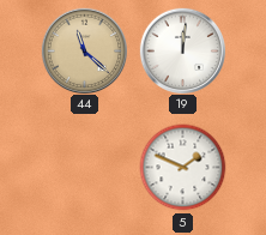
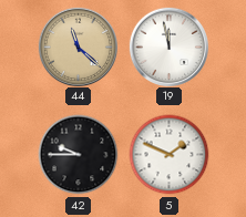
19: 12:01 -> 11:58 (168, 46)
42: none -> 9:45 (79, 155)
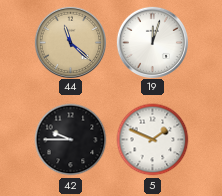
19: 11:58 -> 12:03 (152, 42)
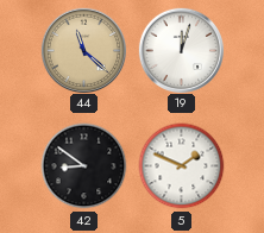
42: 9:45 -> 8:51 (84, 166)
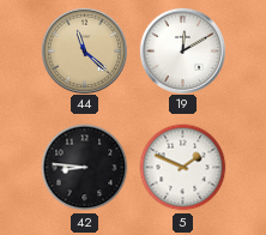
19: 12:03 -> 12:10 (182, 50)
42: 8:51 -> 8:46 (85, 168)
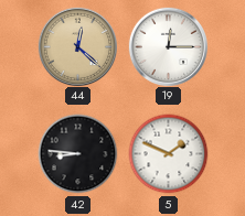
44: 11:22 -> 12:22 (77, 46)
19: 12:10 -> 12:15 (168, 46)
